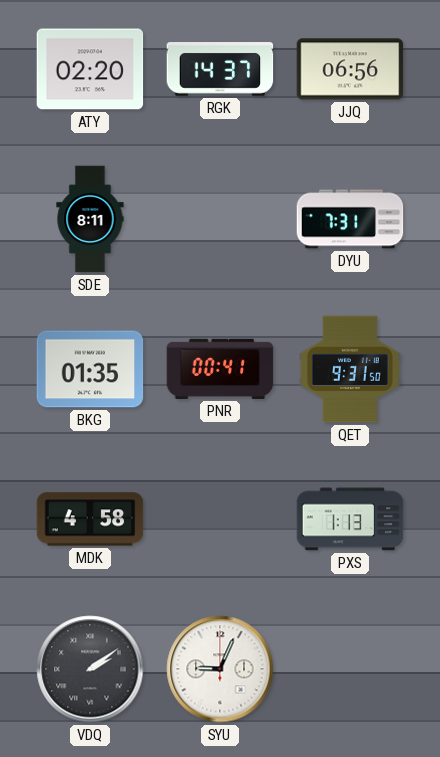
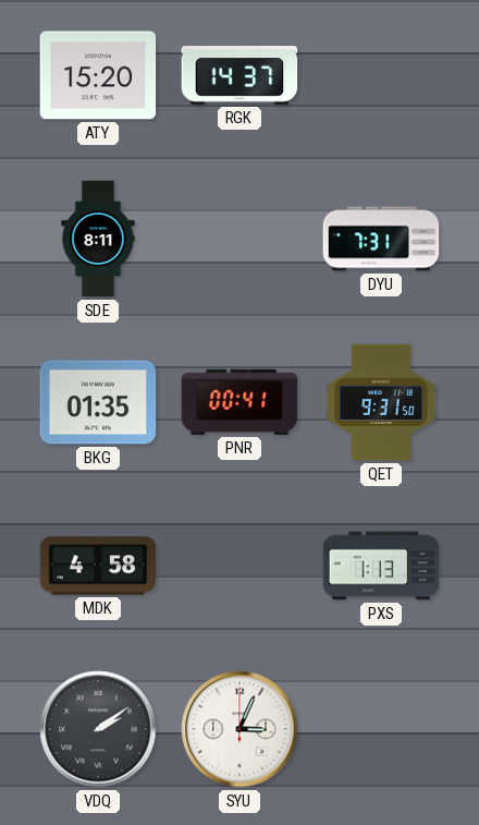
ATY: 02:20 -> 15:20 (98, 75)
JJQ: 06:56 -> none (350, 69)
SYU: 9:04 -> 3:04 (239, 729)
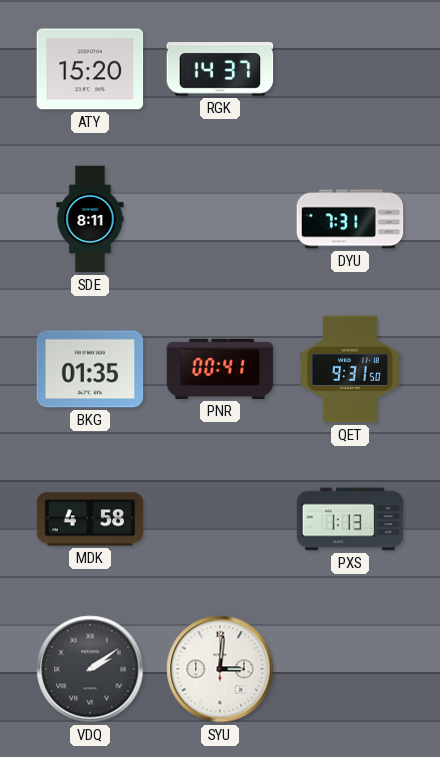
SYU: 3:04 -> 3:01 (220, 669)
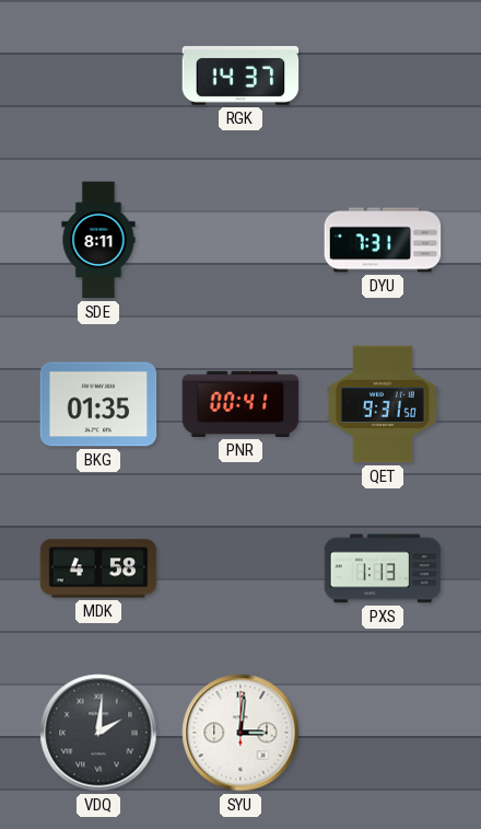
ATY: 15:20 -> none (90, 69)
VDQ: 2:09 -> 2:01 (98, 733)
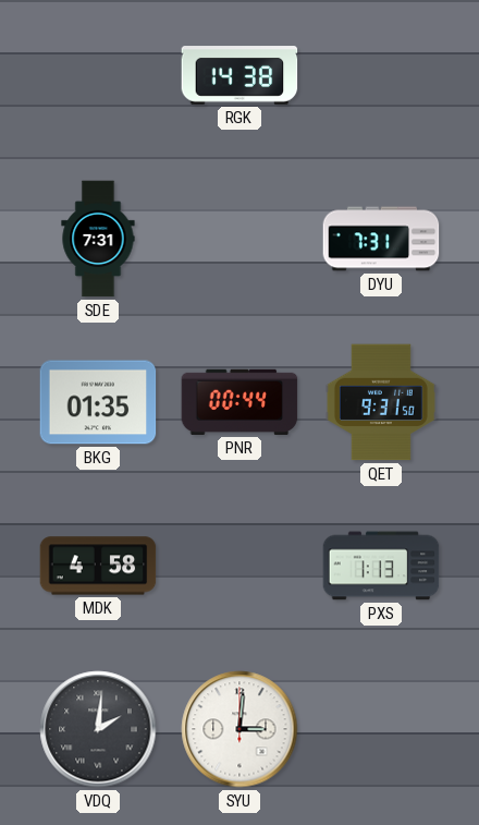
RGK: 14:37 -> 14:38 (239, 75)
SDE: 8:11 -> 7:31 (98, 239)
PNR: 00:41 -> 00:44 (239, 402)
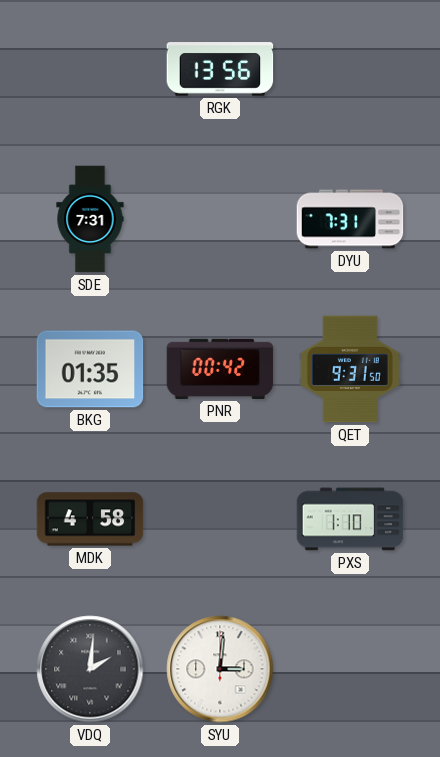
RGK: 14:38 -> 13:56 (220, 69)
PNR: 00:44 -> 00:42 (220, 369)
PXS: 1:13 -> 1:10 (350, 519)
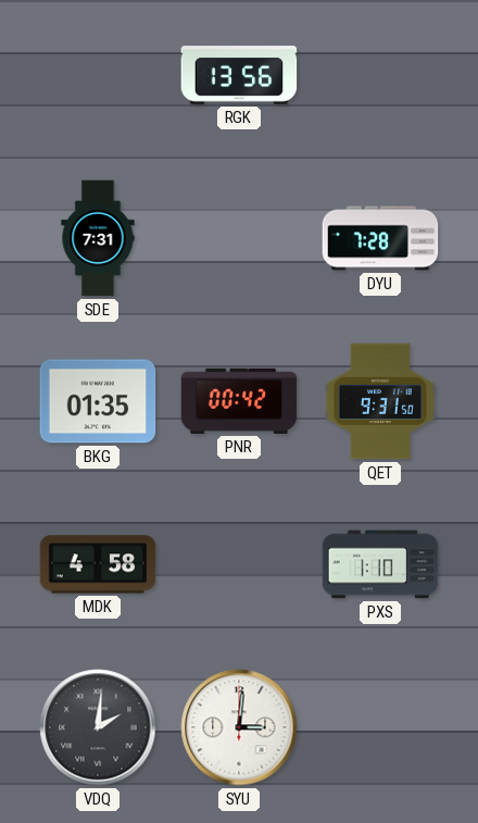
DYU: 7:31 -> 7:28 (380, 238)
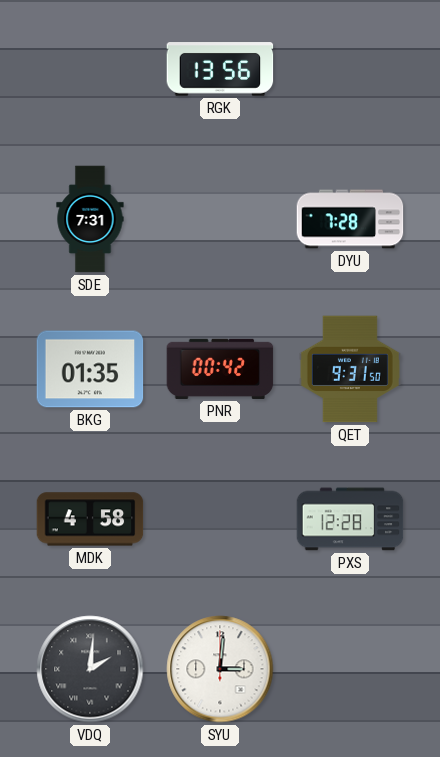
PXS: 1:10 -> 12:28 (350, 519)
